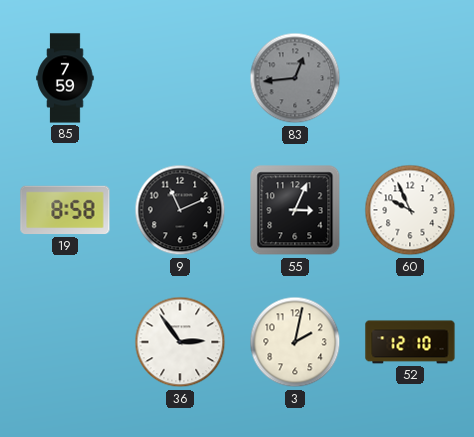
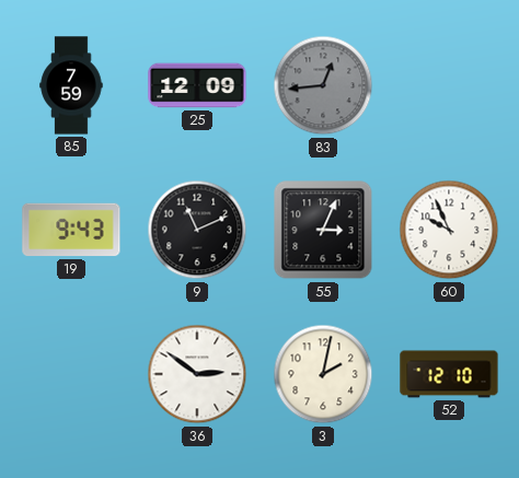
25: none -> 12:09 (197, 85)
19: 8:58 -> 9:43 (71, 230)
36: 2:54 -> 2:51 (197, 374)
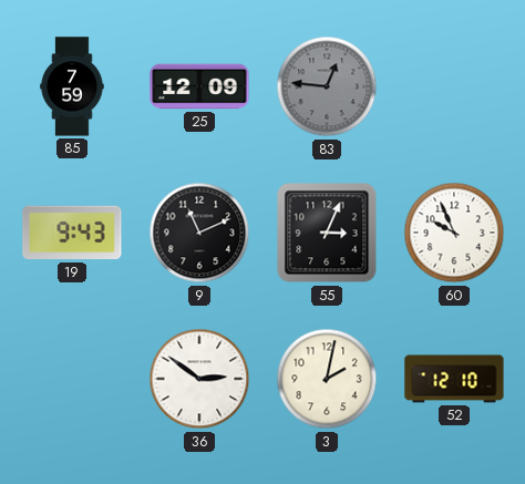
83: 12:44 -> 12:46 (327, 86)
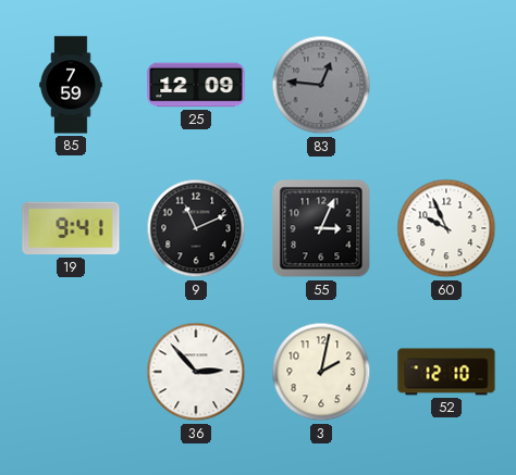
19: 9:43 -> 9:41 (71, 228)
36: 2:51 -> 2:53 (196, 372)
